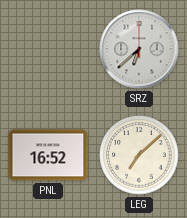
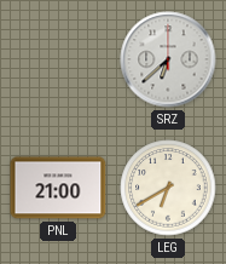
PNL: 16:52 -> 21:00 (58, 188)
LEG: 7:08 -> 6:40 (168, 188)
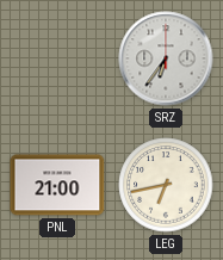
SRZ: 6:38 -> 6:36 (166, 58)
LEG: 6:40 -> 6:43 (166, 185)
